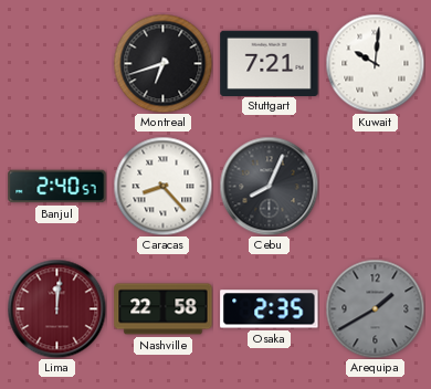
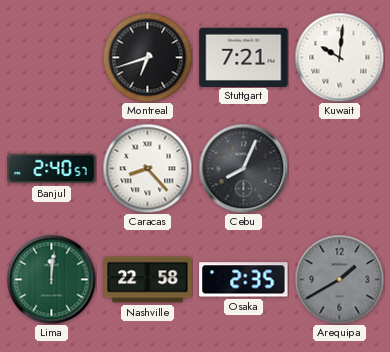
Lima dial: burgundy -> green (51, 279)
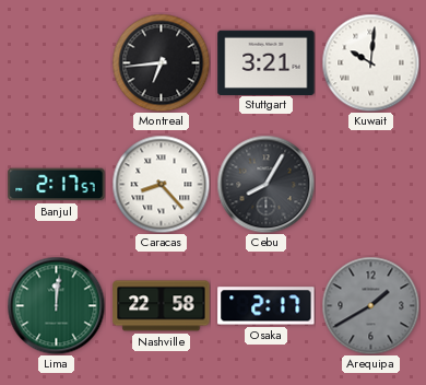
Montreal: 6:42 -> 6:44 (161, 62)
Stuttgart: 7:21 -> 3:21 (267, 62)
Banjul: 2:40 -> 2:17 (57, 185)
Cebu: 8:04 -> 8:05 (265, 184)
Osaka: 2:35 -> 2:17 (267, 306)
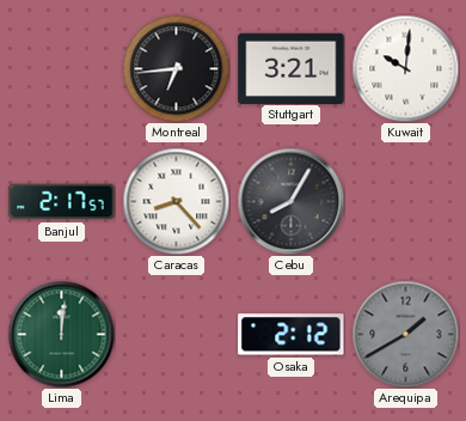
Nashville: 22:58 -> none (162, 306)
Osaka: 2:17 -> 2:12 (292, 335)
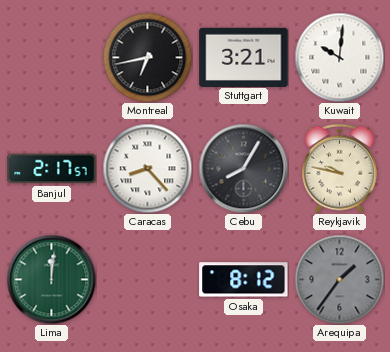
Montreal: 6:44 -> 6:43 (147, 57)
Reykjavik: none -> 9:47 (340, 168)
Osaka: 2:12 -> 8:12 (244, 280)
Arequipa: 1:40 -> 1:36 (339, 279)
